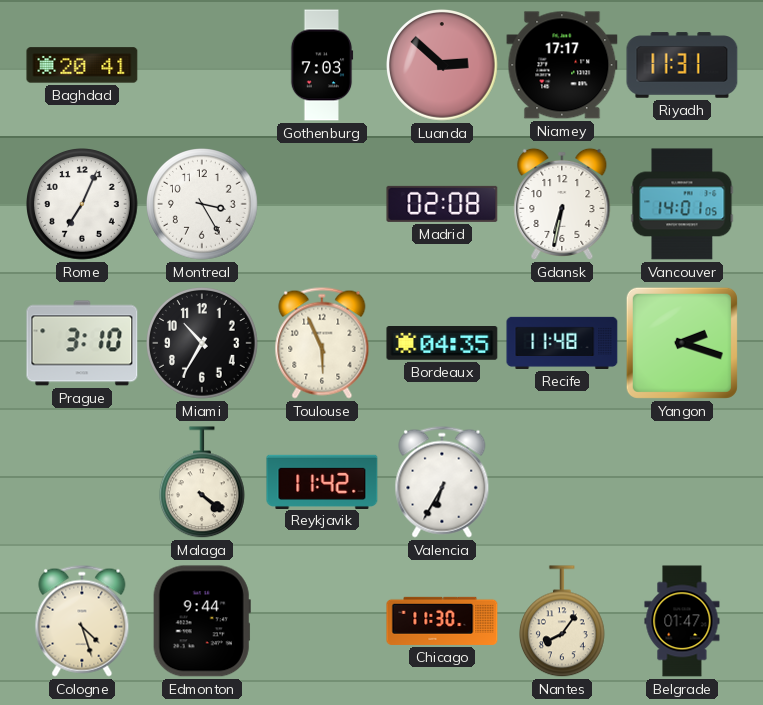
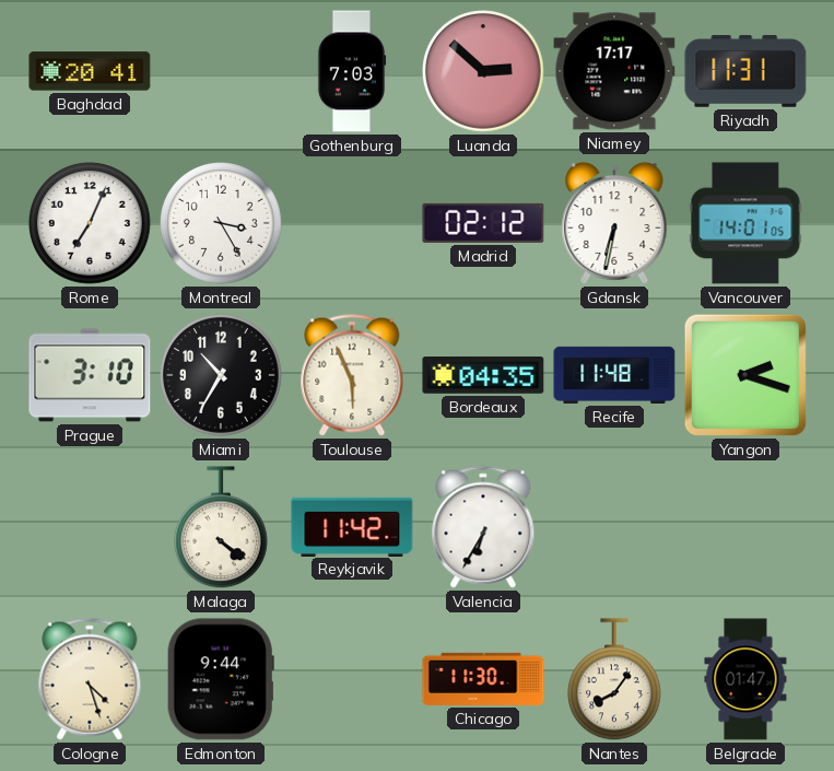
Madrid: 02:08 -> 02:12 (483, 223)
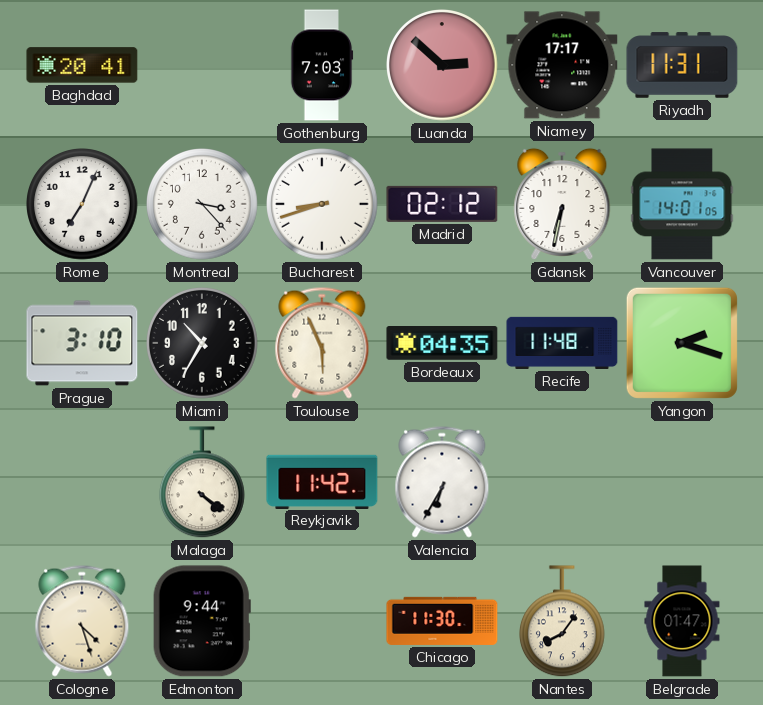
Montreal: 3:25 -> 3:23 (203, 205)
Bucharest: none -> 8:42 (323, 205)
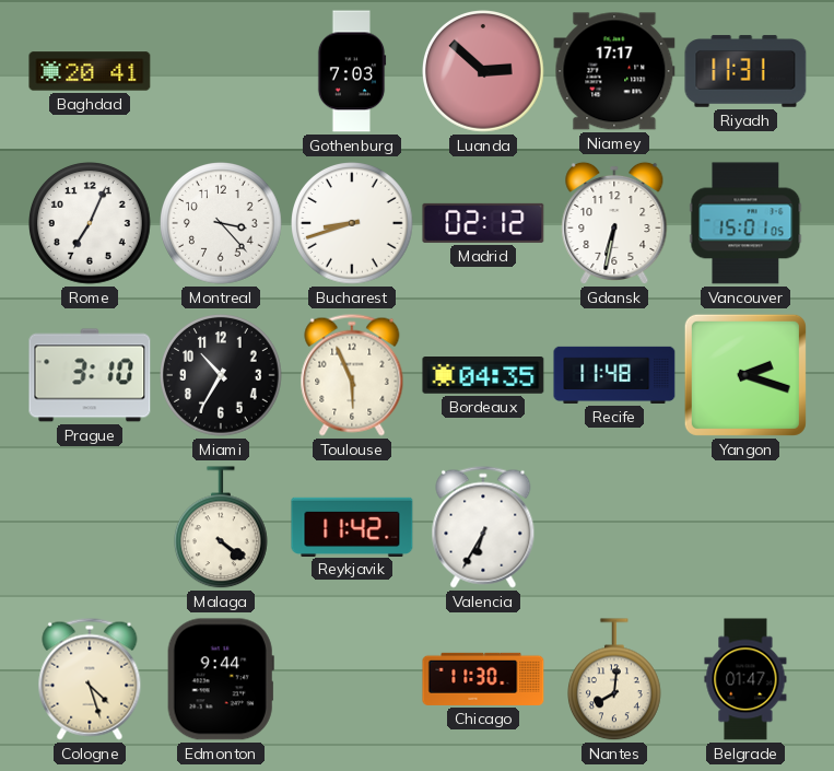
Vancouver: 14:01 -> 15:01 (745, 223)
Nantes: 8:06 -> 8:01 (615, 680)
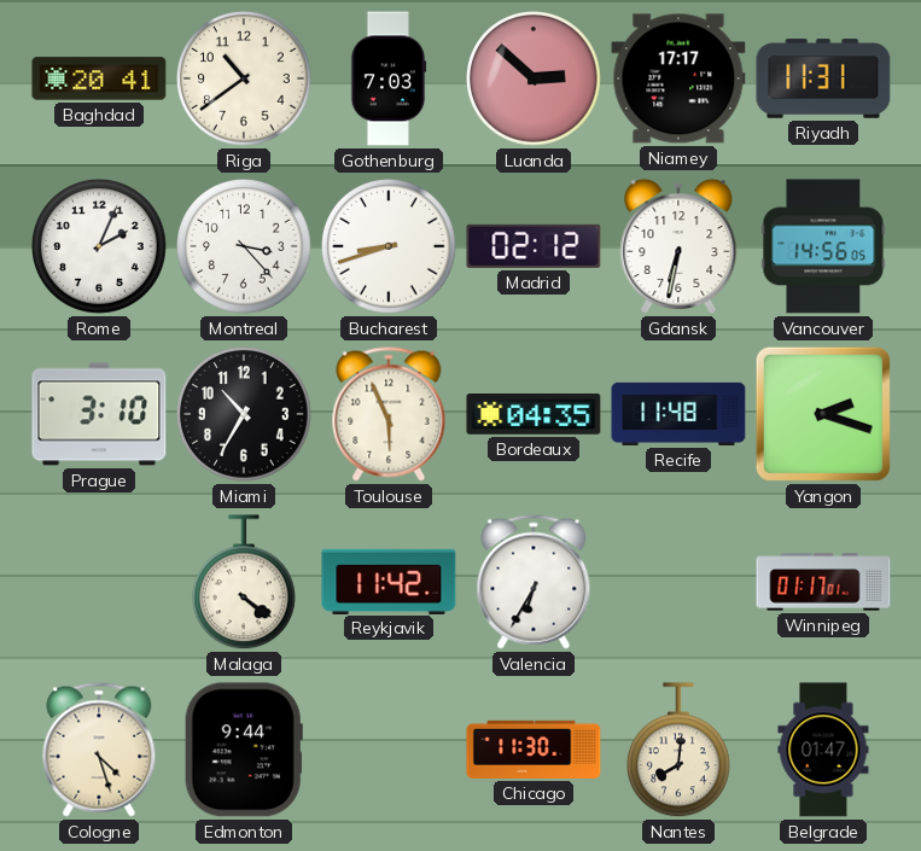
Riga: none -> 10:39 (245, 80)
Rome: 7:04 -> 2:04 (100, 247)
Vancouver: 15:01 -> 14:56 (823, 246)
Winnipeg: none -> 01:17 (823, 582)
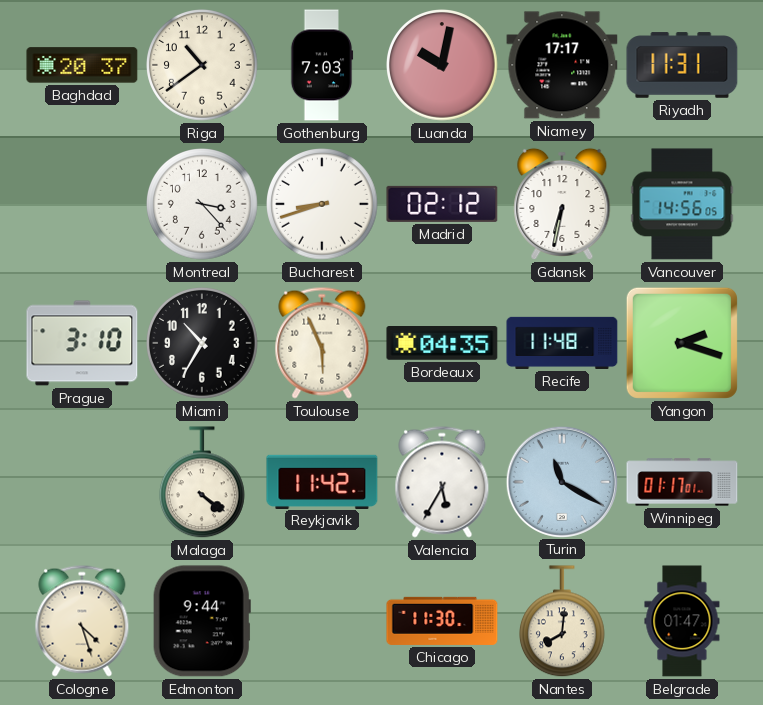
Baghdad: 20:41 -> 20:37 (82, 65)
Luanda: 2:52 -> 10:02 (443, 66)
Rome: 2:04 -> none (100, 247)
Valencia: 6:35 -> 5:35 (442, 482)
Turin: none -> 11:20 (561, 481)
